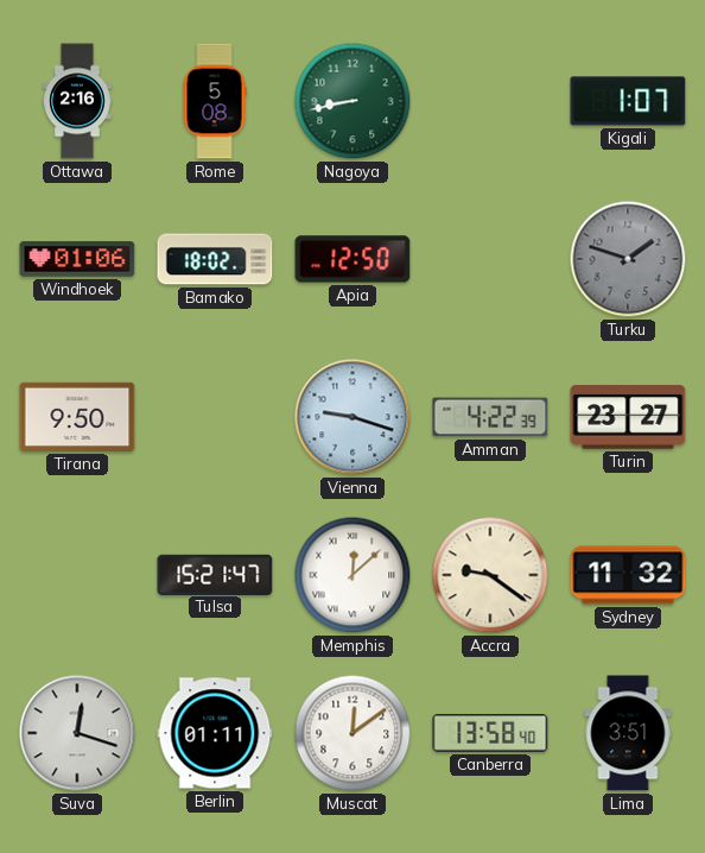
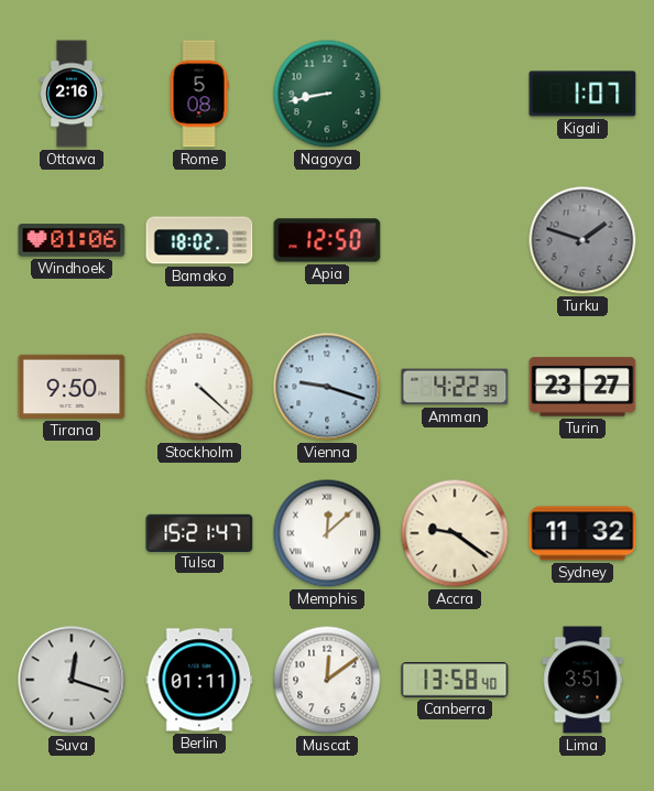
Stockholm: none -> 4:22 (199, 387)
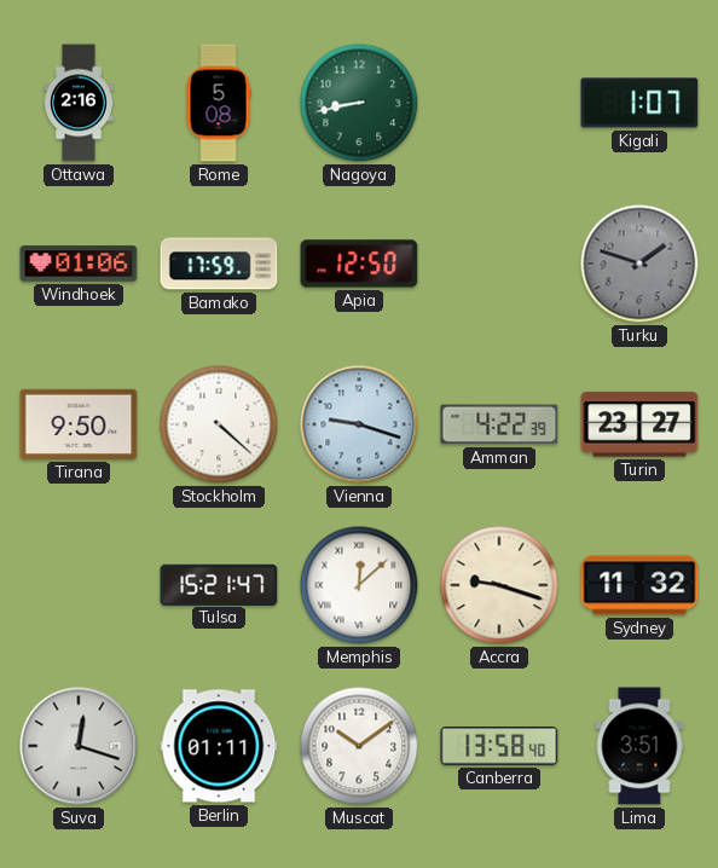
Bamako: 18:02 -> 17:59 (219, 264)
Accra: 9:21 -> 9:18 (499, 585)
Muscat: 12:09 -> 10:09 (359, 746)
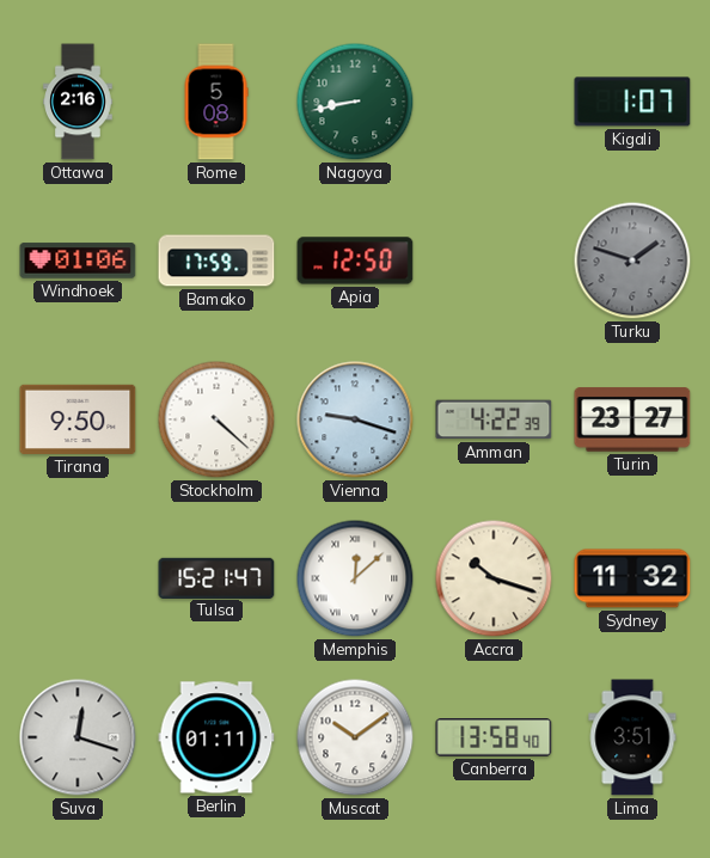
Accra: 9:18 -> 10:18 (494, 578)
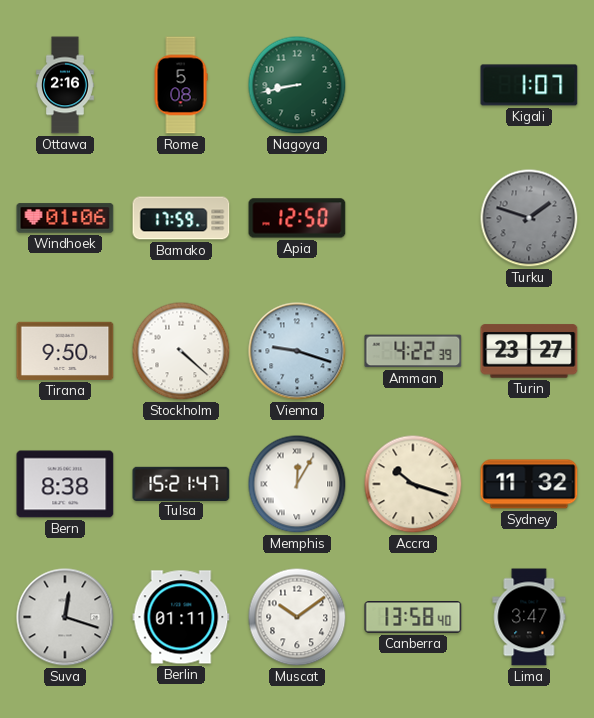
Bern: none -> 8:38 (65, 484)
Memphis: 12:08 -> 12:05 (297, 484)
Lima: 3:51 -> 3:47 (529, 617)
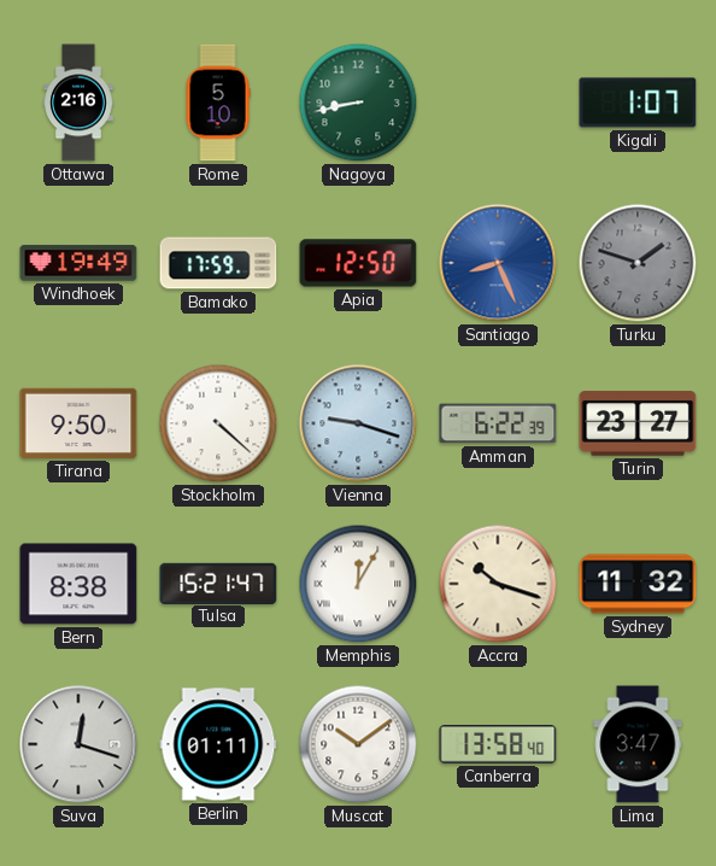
Rome: 5:08 -> 5:10 (218, 103)
Windhoek: 01:06 -> 19:49 (78, 263)
Santiago: none -> 8:26 (498, 263)
Amman: 4:22 -> 6:22 (498, 423)
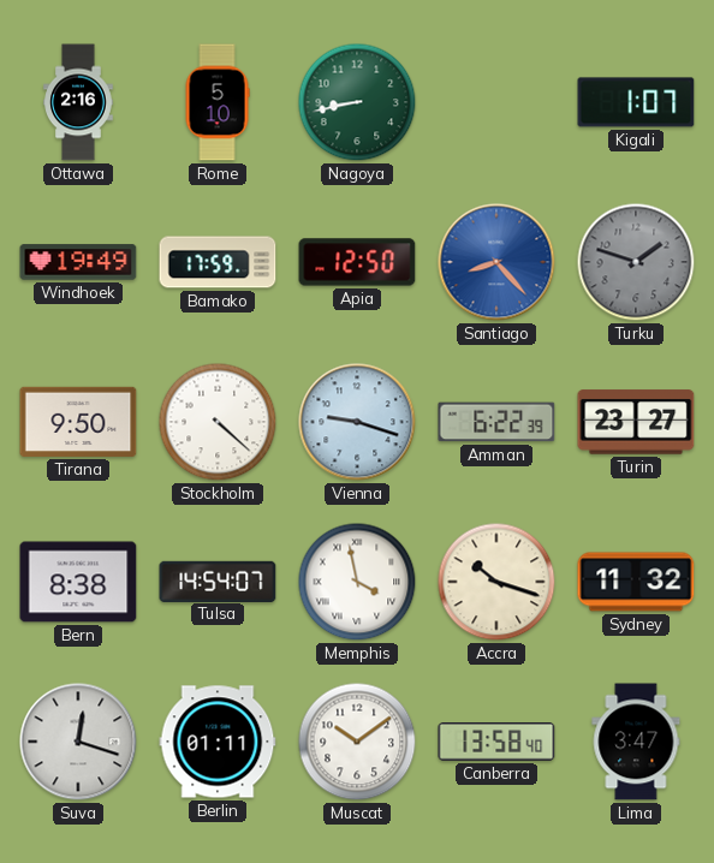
Santiago: 8:26 -> 8:23 (496, 262)
Tulsa: 15:21 -> 14:54 (218, 581)
Memphis: 12:05 -> 3:58 (357, 582)
